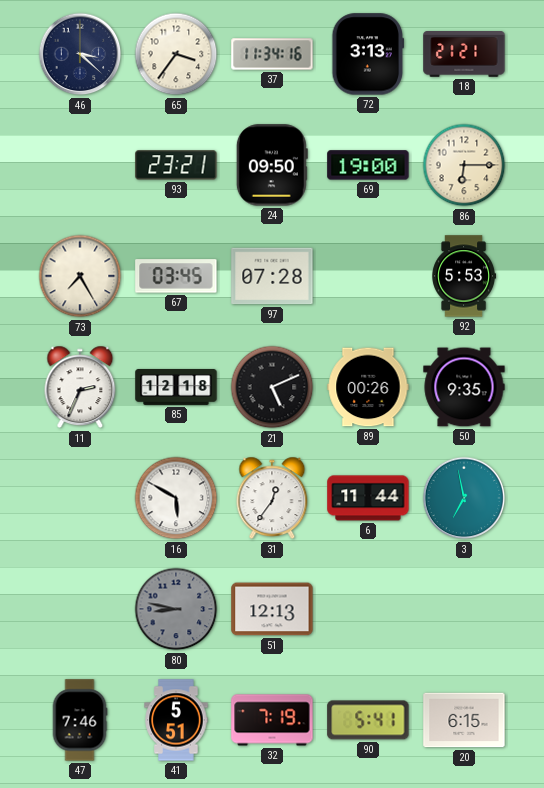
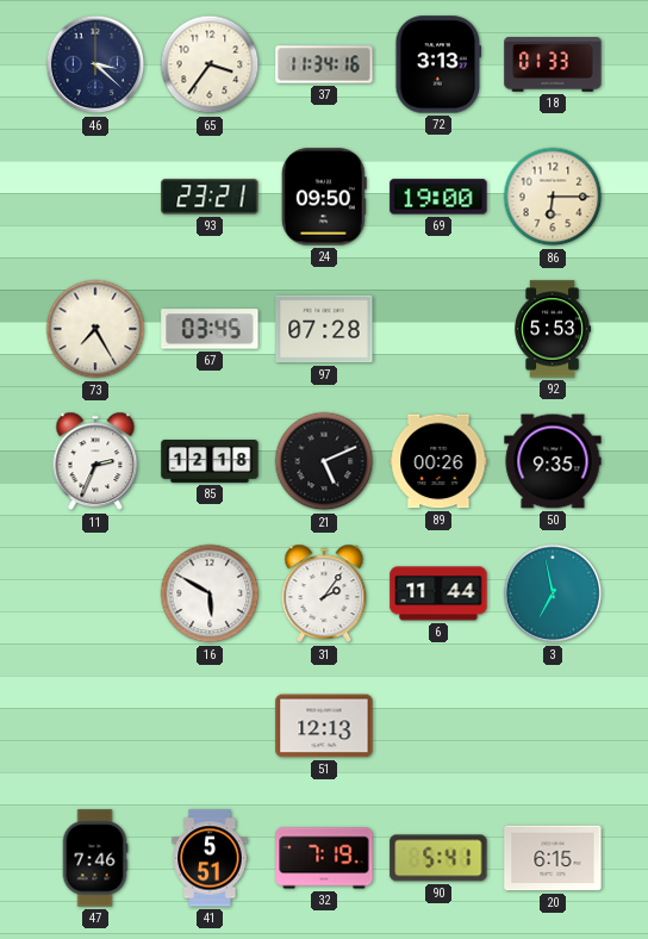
18: 21:21 -> 01:33 (553, 66)
31: 12:36 -> 2:06 (324, 593)
80: 8:47 -> none (176, 609)
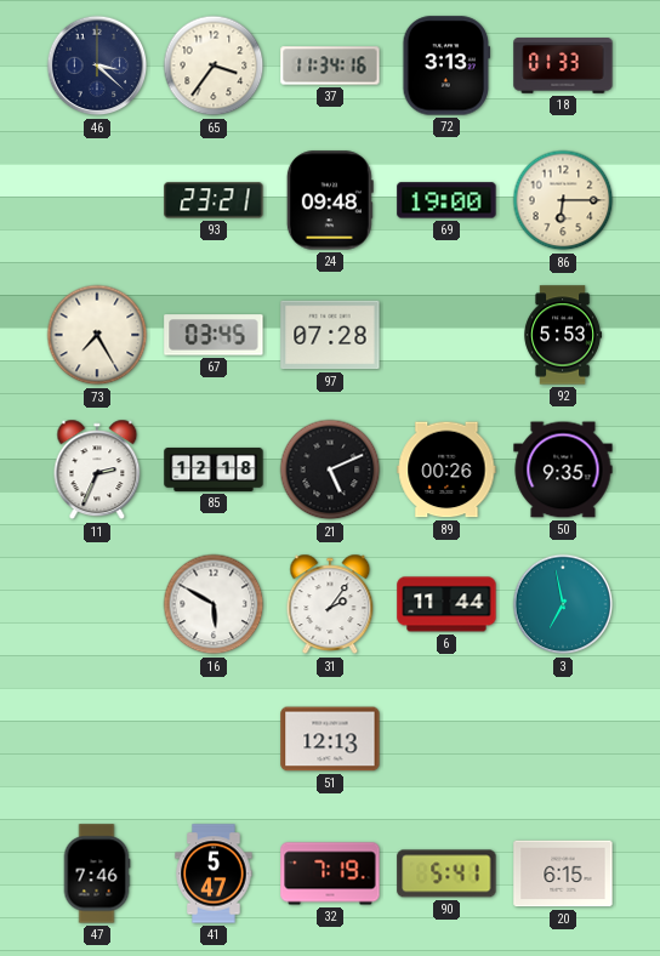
24: 09:50 -> 09:48 (330, 200)
41: 5:51 -> 5:47 (214, 874)
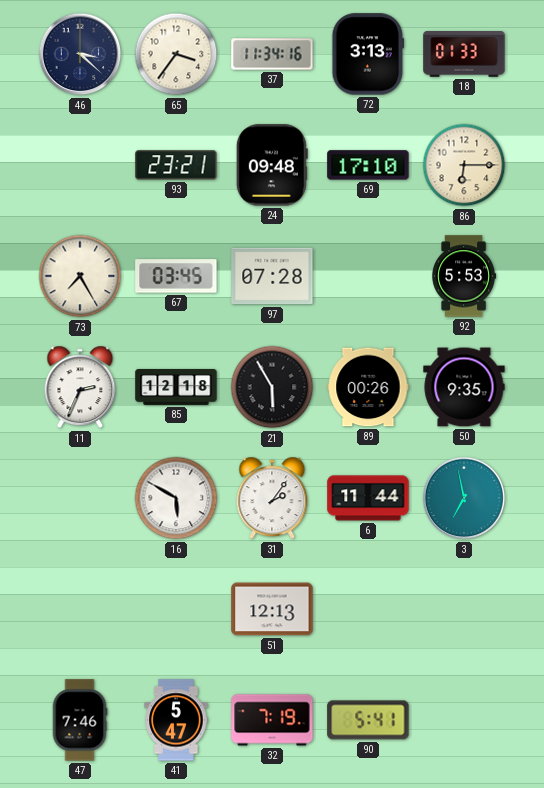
69: 19:00 -> 17:10 (368, 165)
21: 5:11 -> 5:55 (272, 387)
20: 6:15 -> none (563, 874)
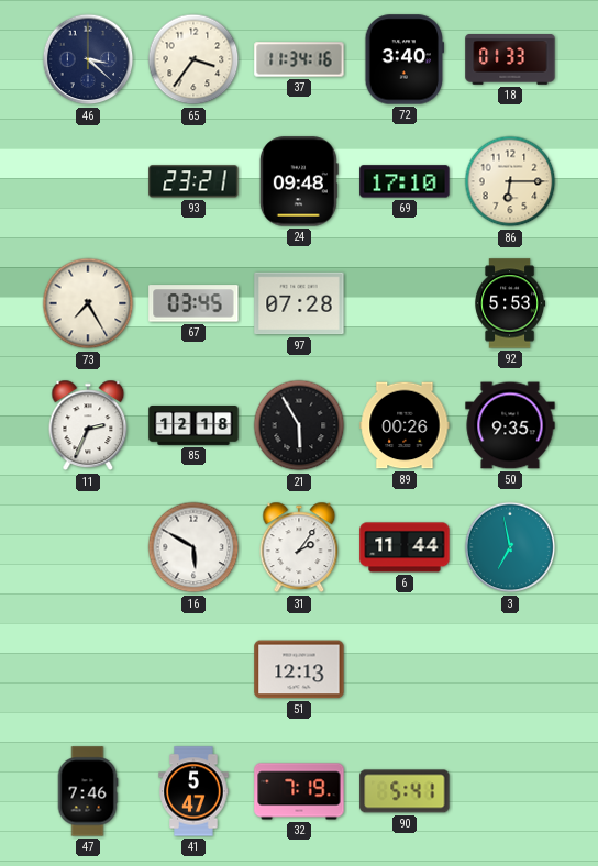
72: 3:13 -> 3:40 (405, 59)
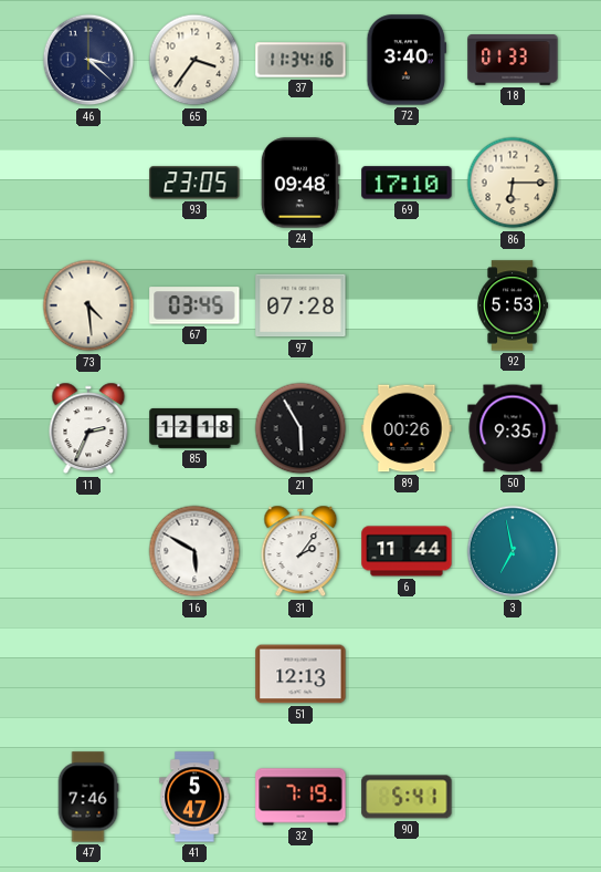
93: 23:21 -> 23:05 (194, 183)
73: 7:25 -> 4:29 (88, 305)
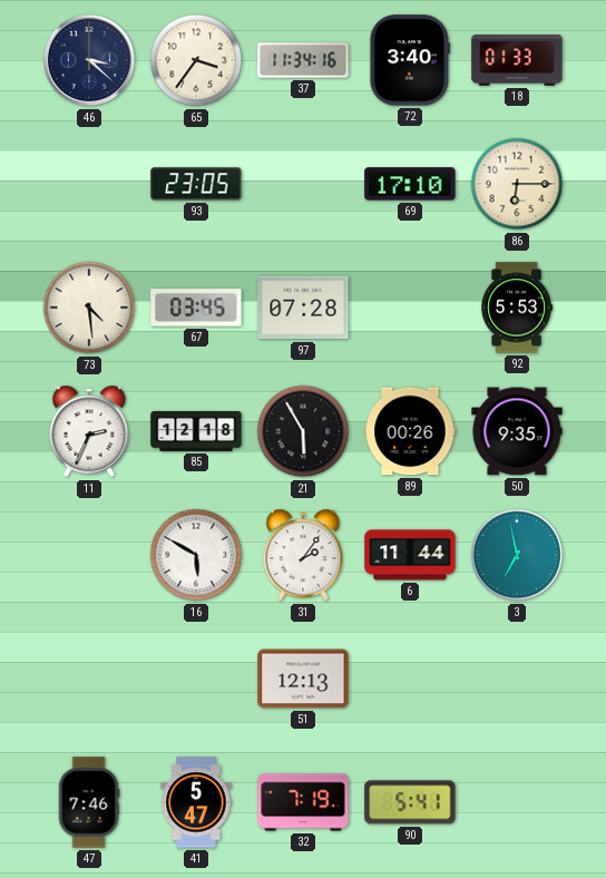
24: 09:48 -> none (300, 183)
